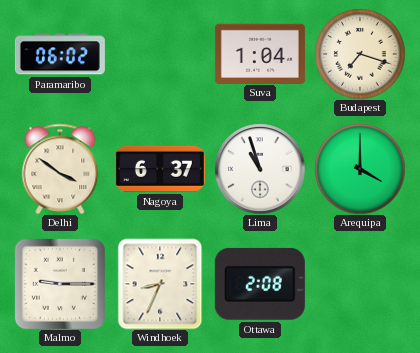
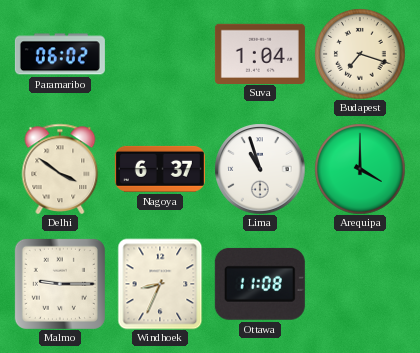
Ottawa: 2:08 -> 11:08 (260, 284)
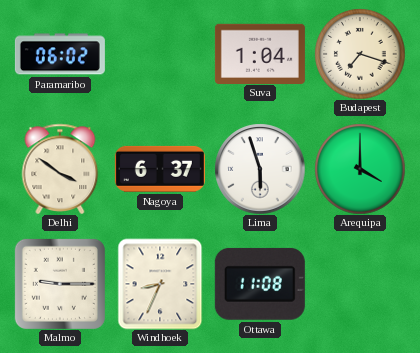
Lima: 10:57 -> 5:57 (260, 169)
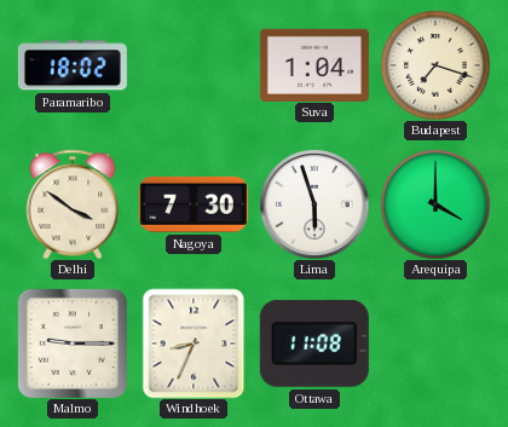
Paramaribo: 06:02 -> 18:02 (73, 65)
Nagoya: 6:37 -> 7:30 (194, 204)
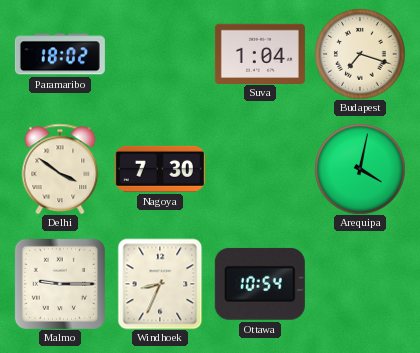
Lima: 5:57 -> none (314, 204)
Arequipa: 4:00 -> 4:02 (360, 169)
Ottawa: 11:08 -> 10:54 (260, 284)
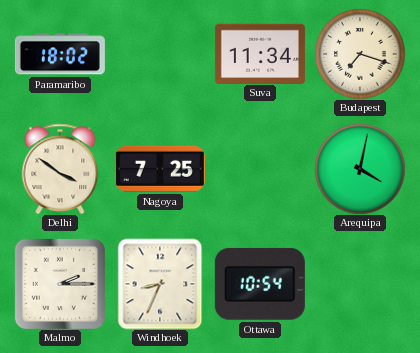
Suva: 1:04 -> 11:34 (260, 53)
Nagoya: 7:30 -> 7:25 (160, 169)
Malmo: 9:15 -> 2:15 (60, 284)
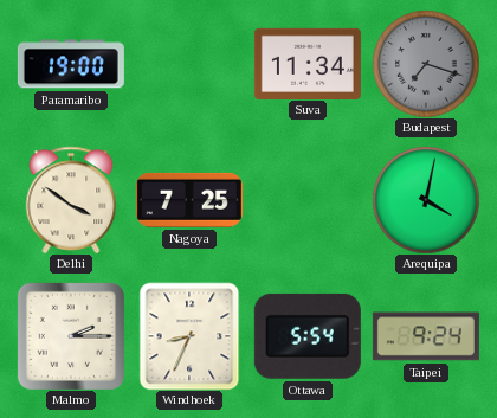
Paramaribo: 18:02 -> 19:00 (71, 64)
Budapest dial: cream -> grey (426, 64)
Ottawa: 10:54 -> 5:54 (308, 336)
Taipei: none -> 9:24 (426, 336)
